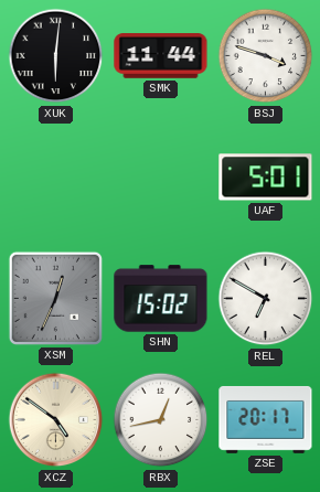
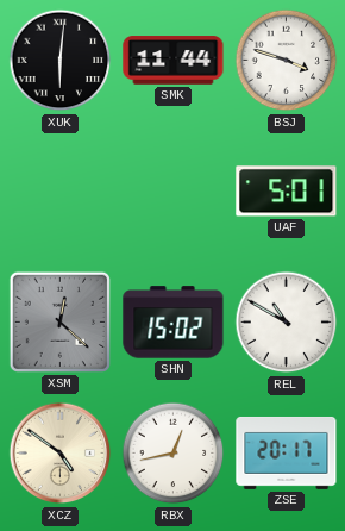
XSM: 12:34 -> 12:22 (59, 321)
REL: 6:50 -> 10:50 (287, 323)
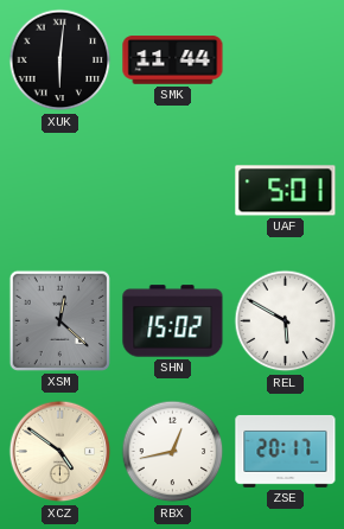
BSJ: 3:48 -> none (287, 61)
REL: 10:50 -> 5:50 (286, 321)
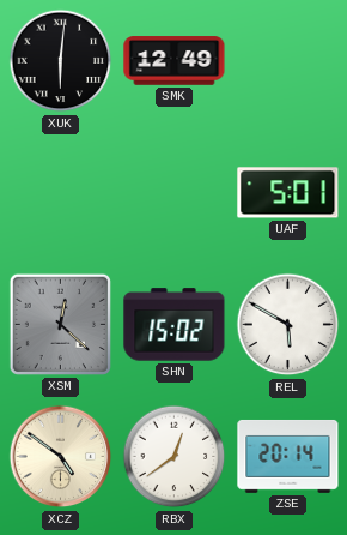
SMK: 11:44 -> 12:49 (175, 61)
RBX: 12:43 -> 12:39 (175, 457)
ZSE: 20:17 -> 20:14 (288, 456)
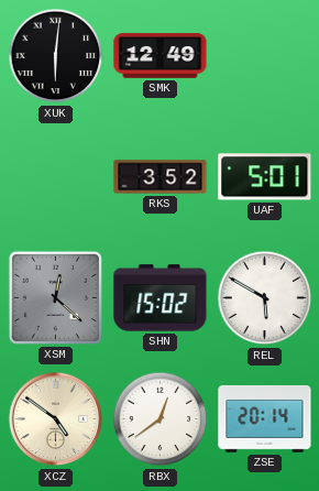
RKS: none -> 3:52 (161, 177)
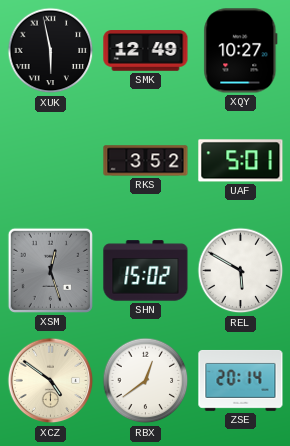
XUK: 6:01 -> 5:58 (51, 51)
XQY: none -> 10:27 (241, 51)
XSM: 12:22 -> 12:27 (50, 270)
